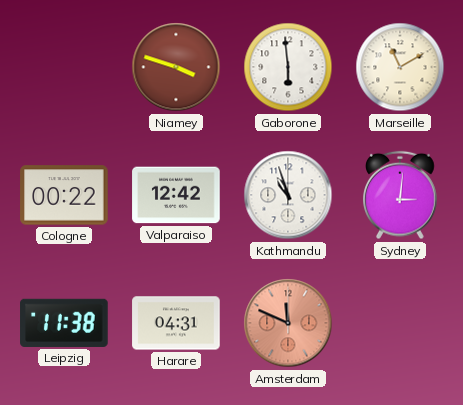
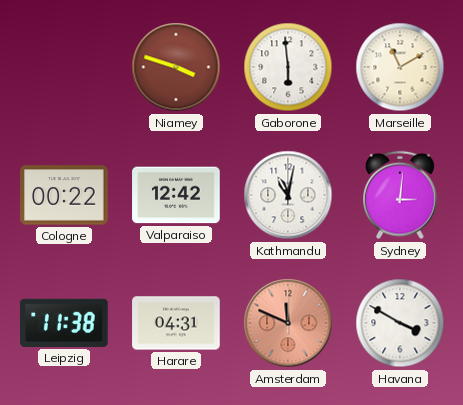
Kathmandu: 10:57 -> 11:02 (288, 195)
Havana: none -> 3:50 (400, 323)
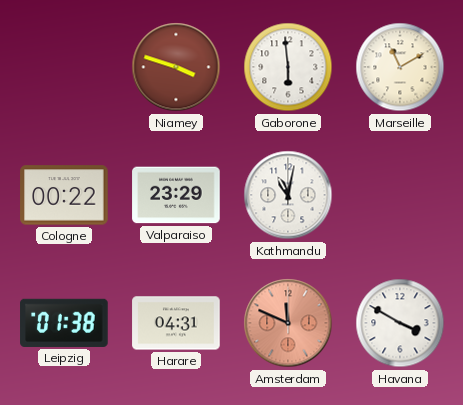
Valparaiso: 12:42 -> 23:29 (176, 195)
Sydney: 3:01 -> none (401, 195)
Leipzig: 11:38 -> 01:38 (64, 323)
